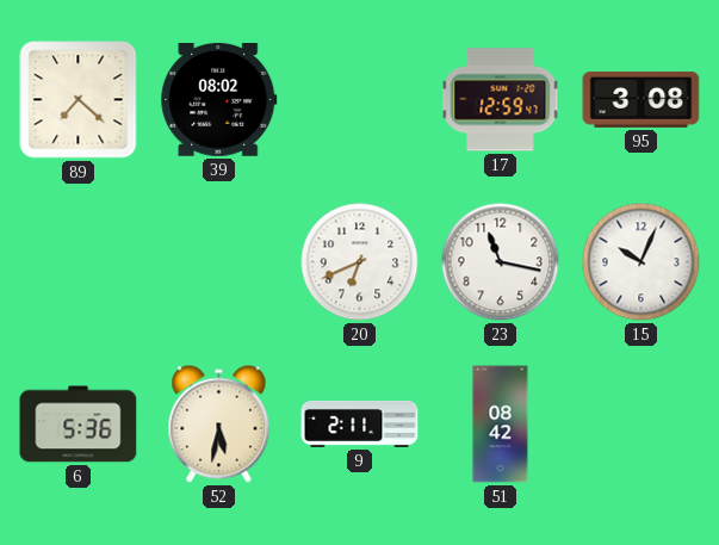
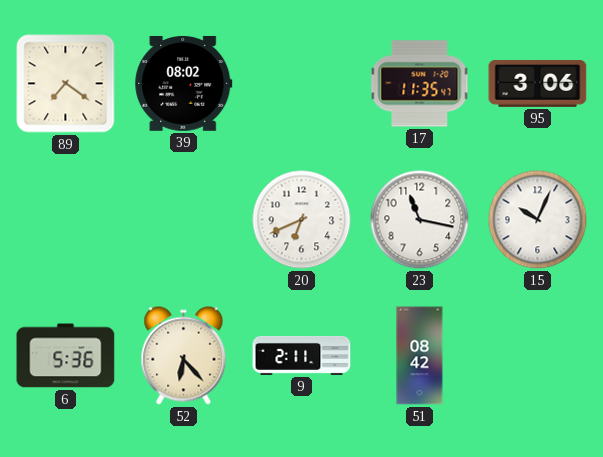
89: 7:22 -> 7:21 (66, 84)
17: 12:59 -> 11:35 (420, 84)
95: 3:08 -> 3:06 (538, 83)
52: 5:32 -> 6:23 (184, 356)
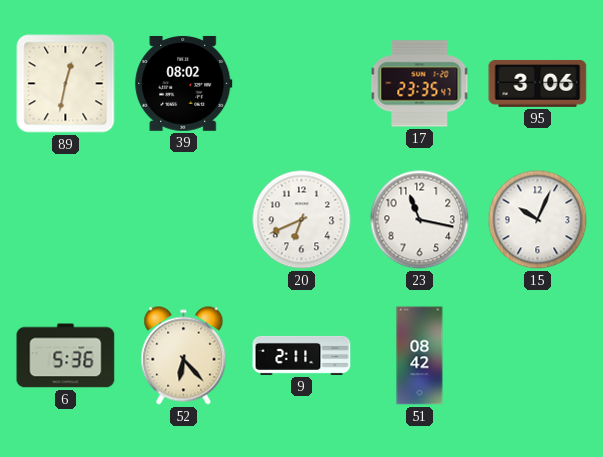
89: 7:21 -> 12:32 (66, 84)
17: 11:35 -> 23:35 (420, 84)
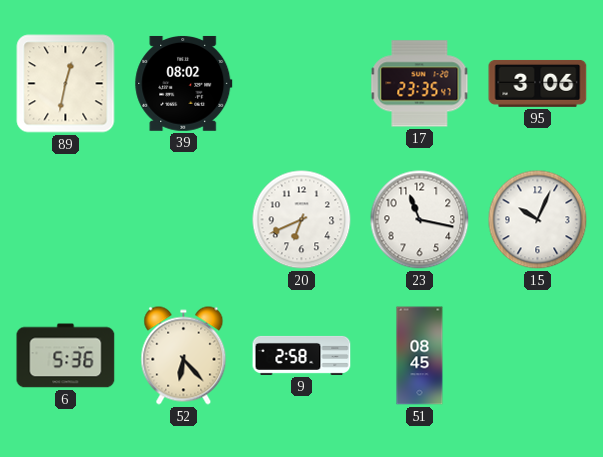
9: 2:11 -> 2:58 (302, 355)
51: 08:42 -> 08:45 (420, 356)
